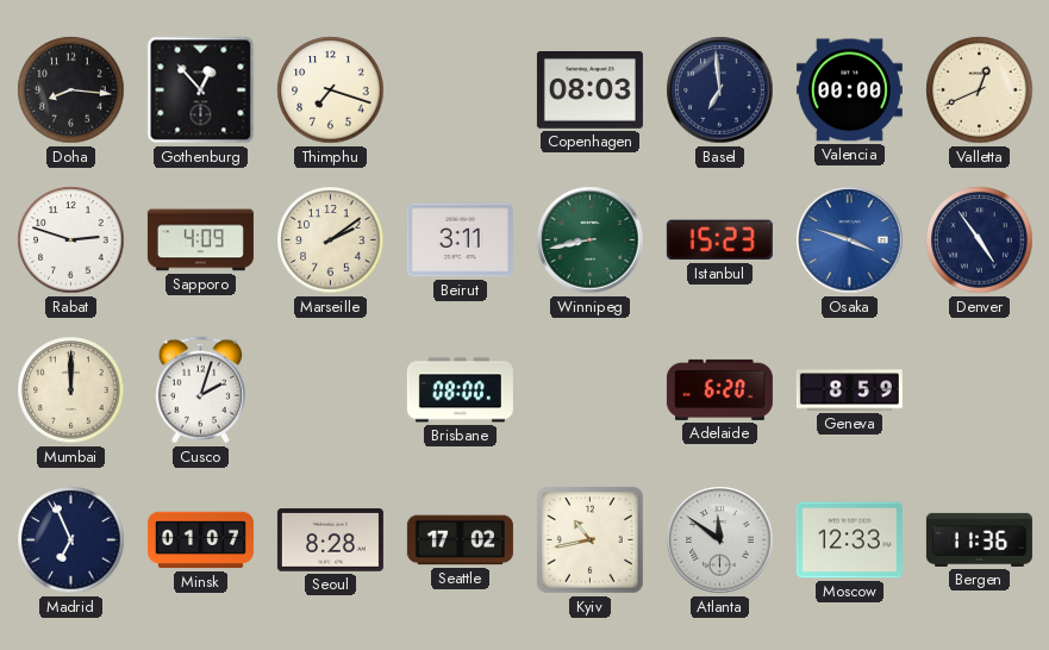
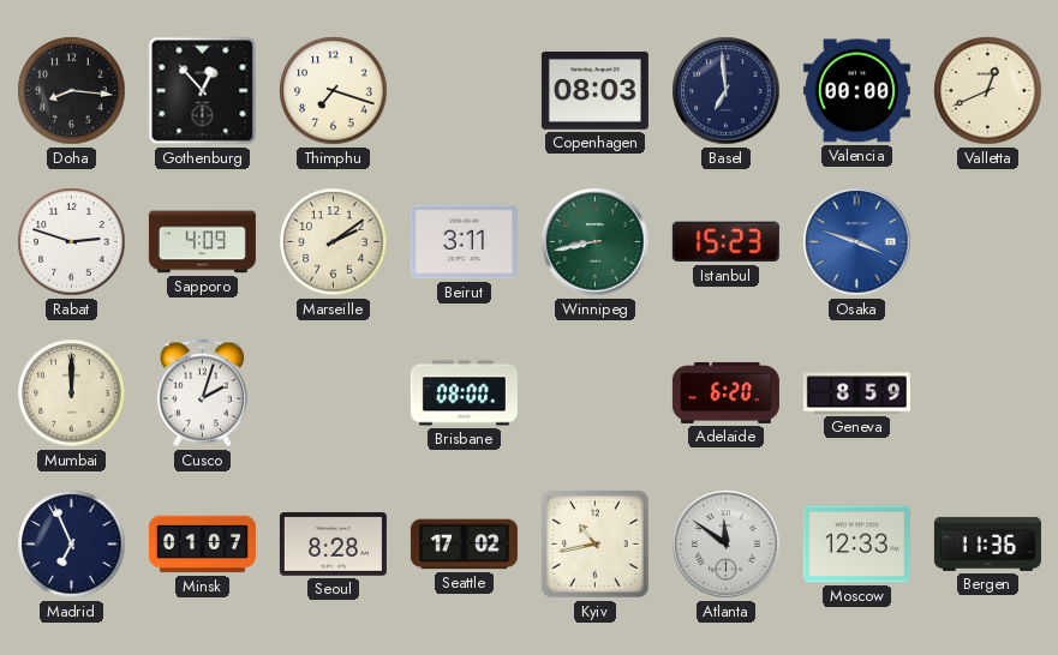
Denver: 4:54 -> none (980, 240)
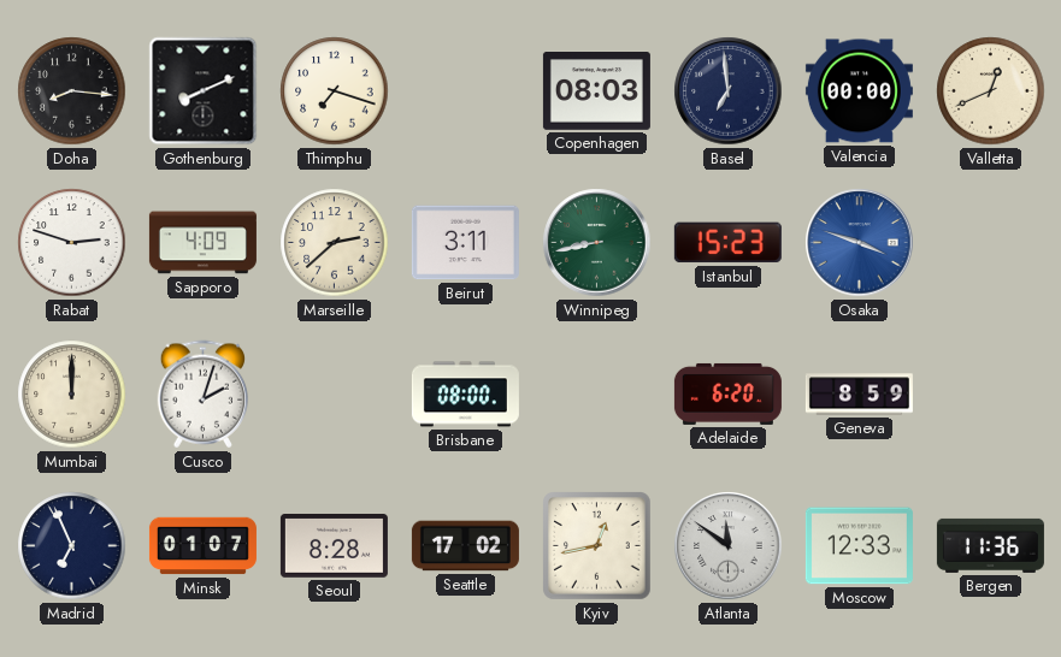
Gothenburg: 12:53 -> 8:11 (204, 91)
Marseille: 2:09 -> 2:38 (335, 243)
Kyiv: 10:43 -> 12:43 (597, 546)
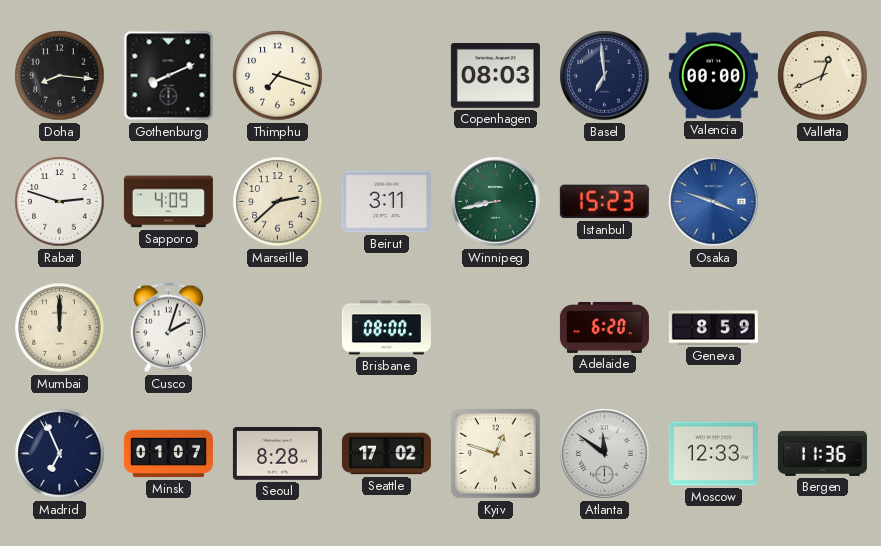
Kyiv: 12:43 -> 12:48 (496, 454)
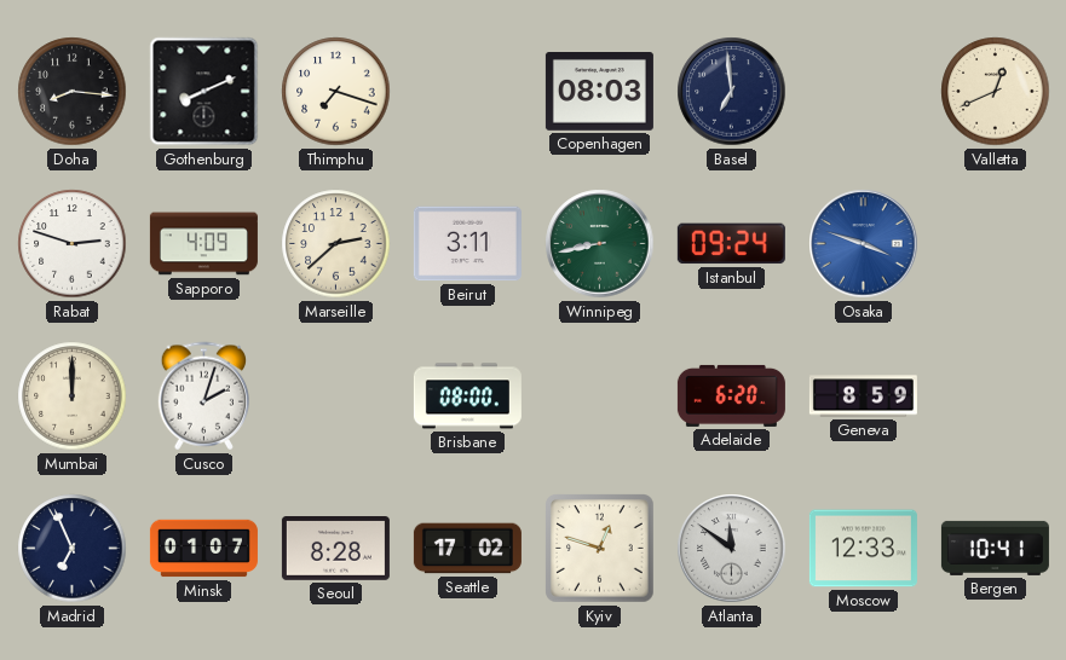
Valencia: 00:00 -> none (713, 76)
Istanbul: 15:23 -> 09:24 (731, 244)
Bergen: 11:36 -> 10:41 (995, 548)
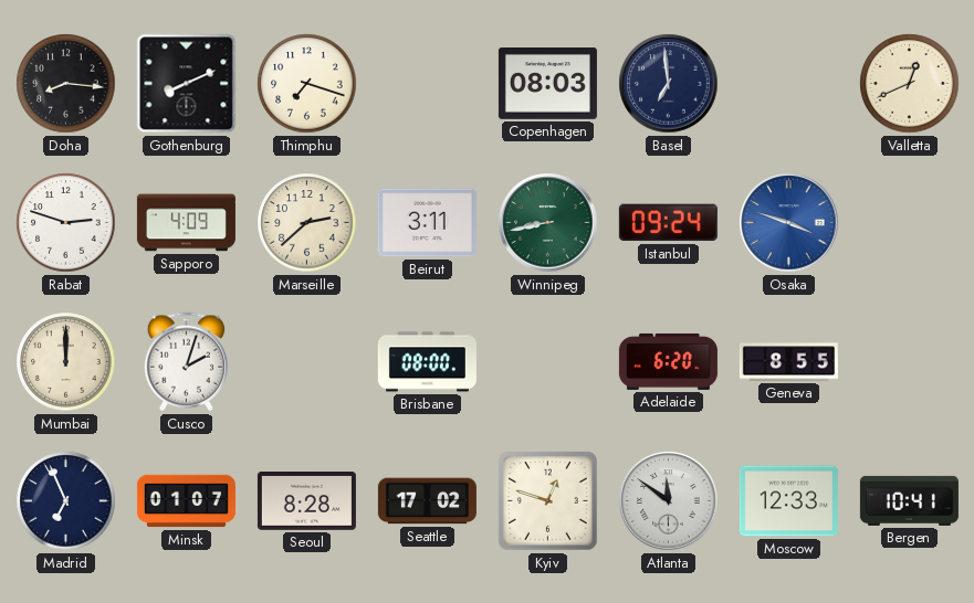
Geneva: 8:59 -> 8:55 (788, 362)
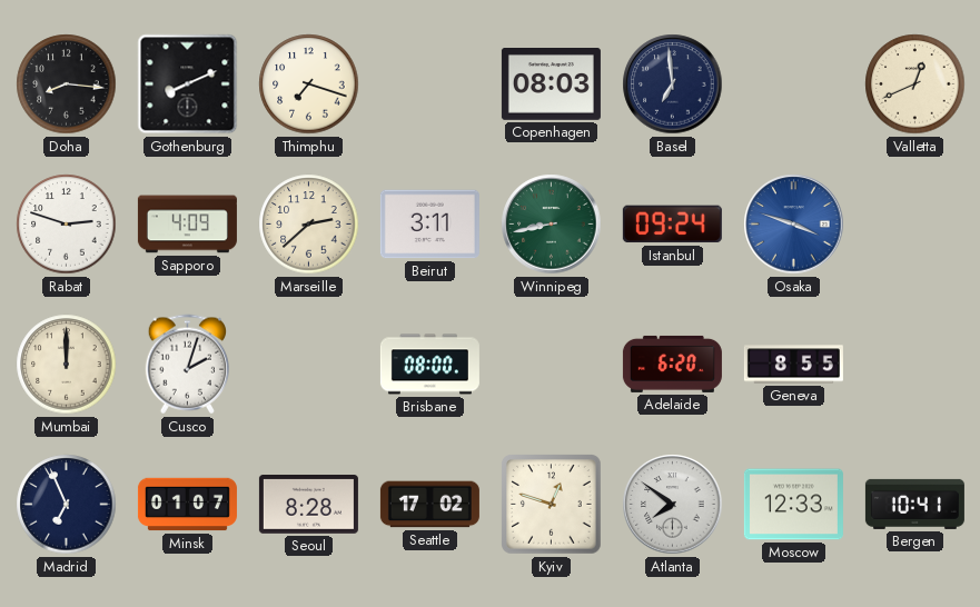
Atlanta: 11:51 -> 7:51 (673, 505)
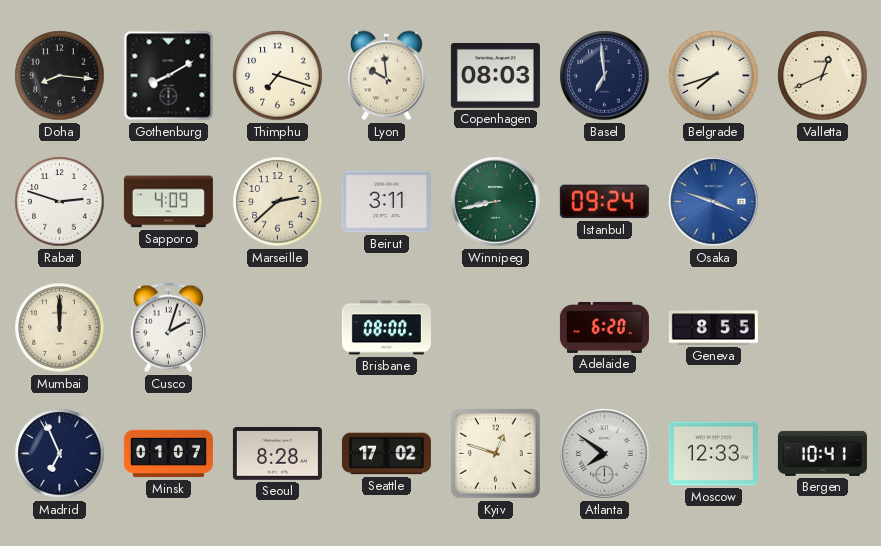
Gothenburg: 8:11 -> 8:10 (169, 76)
Lyon: none -> 9:59 (387, 76)
Belgrade: none -> 7:42 (714, 76)
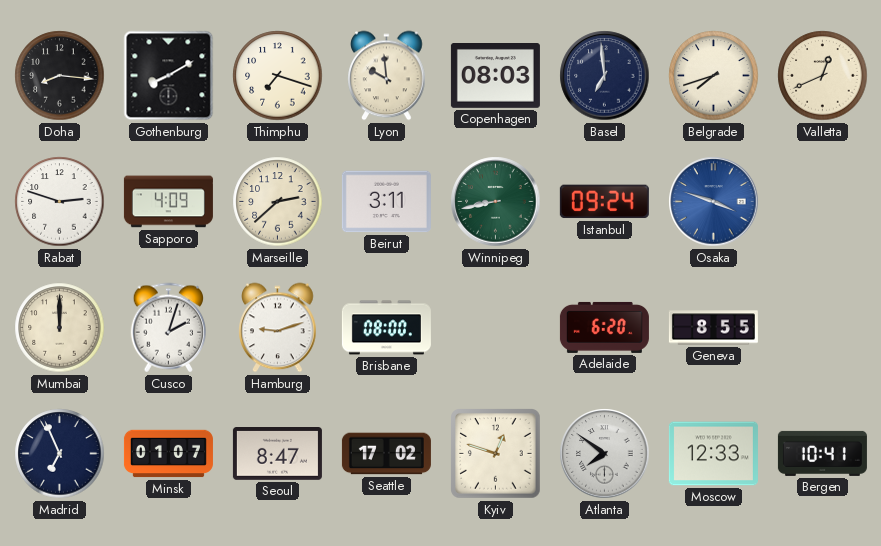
Hamburg: none -> 9:12 (278, 328)
Seoul: 8:28 -> 8:47 (277, 454)
